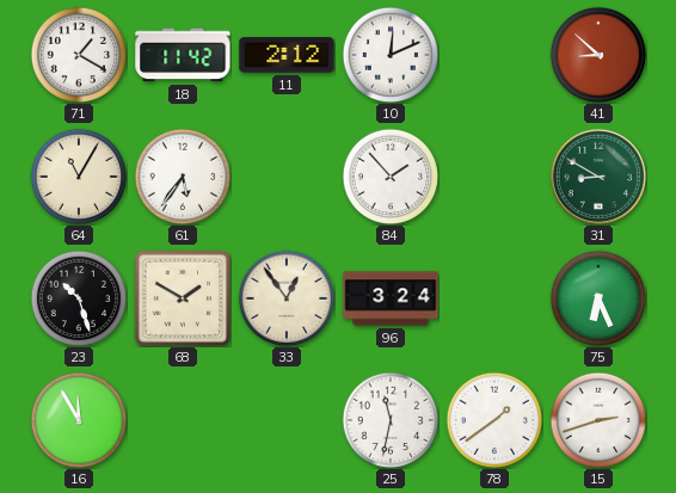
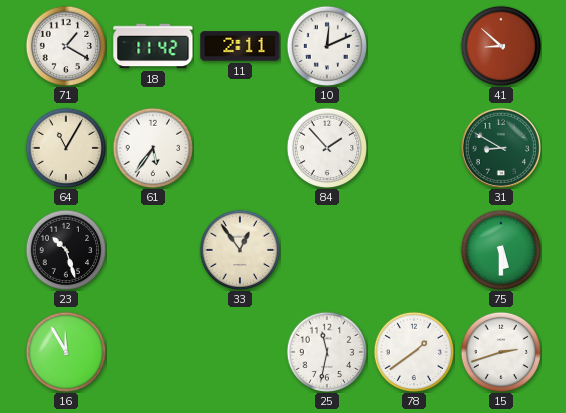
11: 2:12 -> 2:11 (240, 46)
68: 1:50 -> none (182, 297)
96: 3:24 -> none (391, 298)
75: 6:26 -> 5:30 (501, 250)
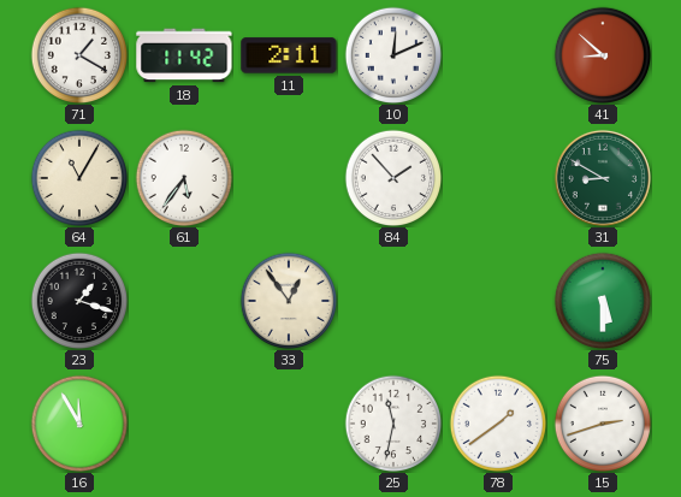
23: 10:27 -> 1:18 (79, 301)
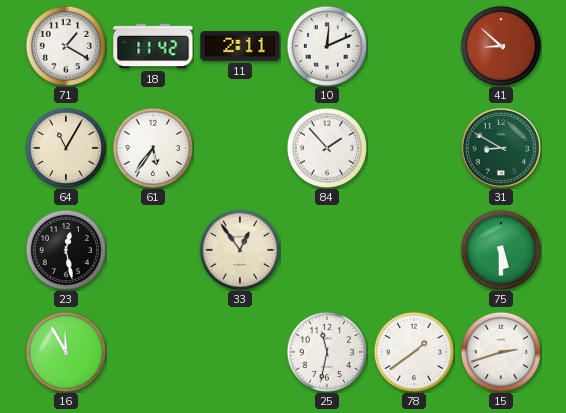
23: 1:18 -> 12:28 (66, 250)
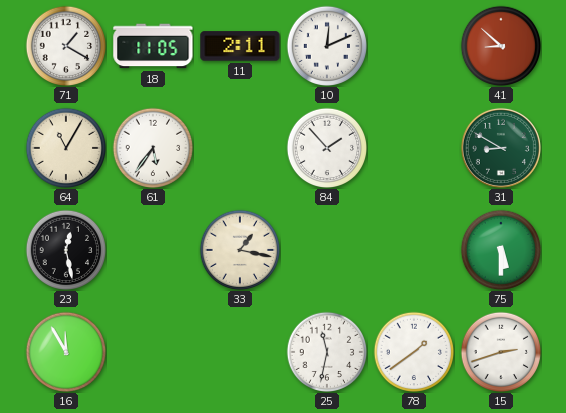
18: 11:42 -> 11:05 (153, 46)
33: 12:54 -> 1:17 (240, 250)
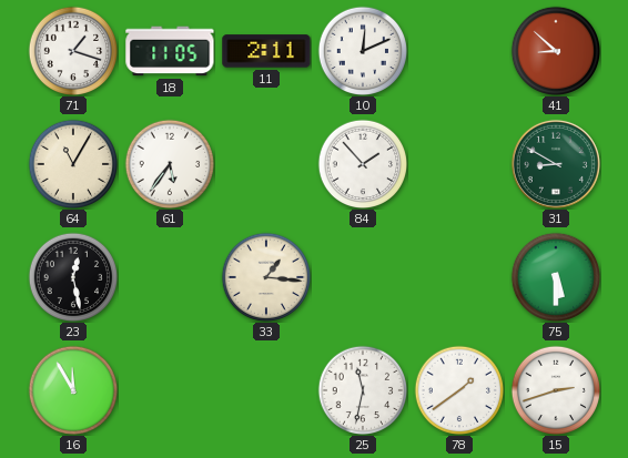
71: 1:20 -> 1:18 (73, 51)
33: 1:17 -> 1:16 (266, 277)
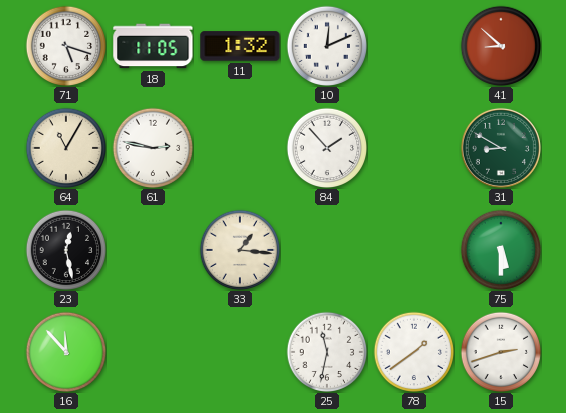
71: 1:18 -> 5:18 (66, 46)
11: 2:11 -> 1:32 (240, 46)
61: 5:36 -> 2:47 (153, 148)
16: 11:55 -> 11:53 (66, 352)
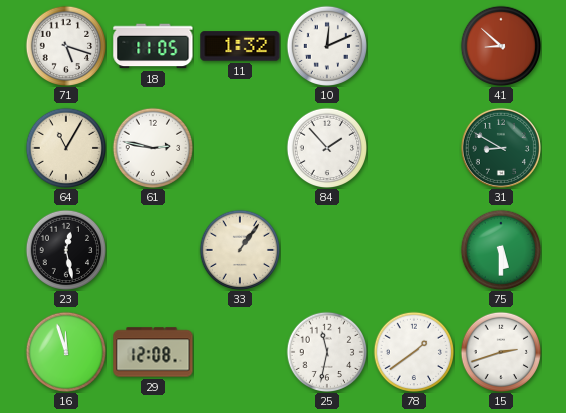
33: 1:16 -> 1:06 (240, 250)
16: 11:53 -> 11:57 (66, 352)
29: none -> 12:08 (153, 352)
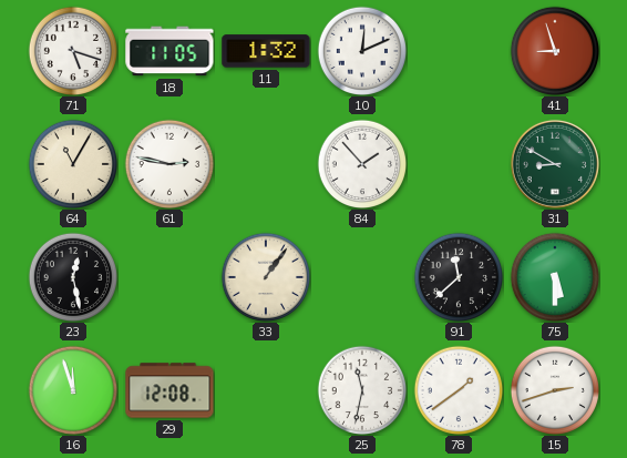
41: 8:52 -> 8:57 (555, 51)
91: none -> 11:38 (459, 277)
